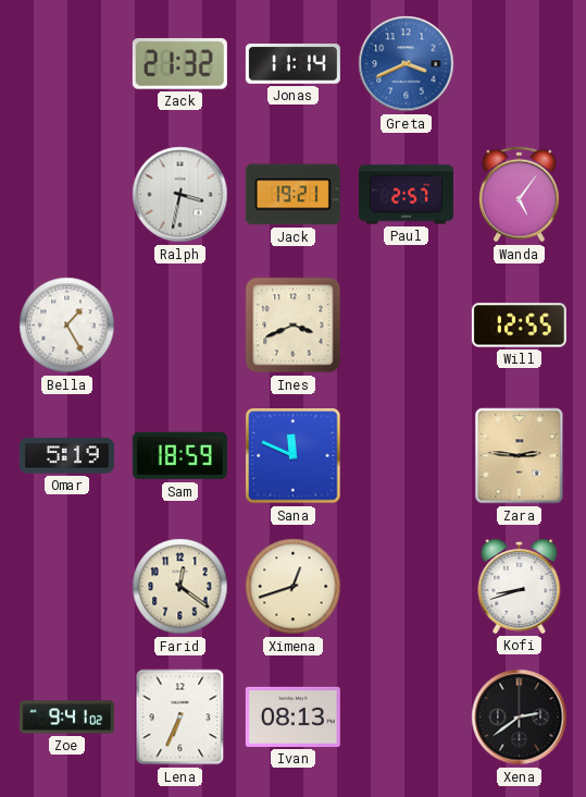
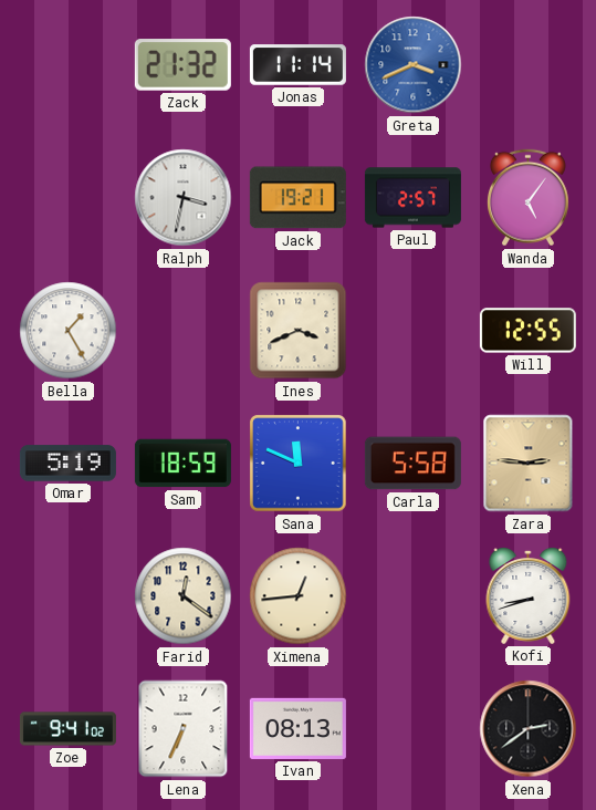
Carla: none -> 5:58 (412, 464)
Ximena: 12:42 -> 12:44 (299, 596)
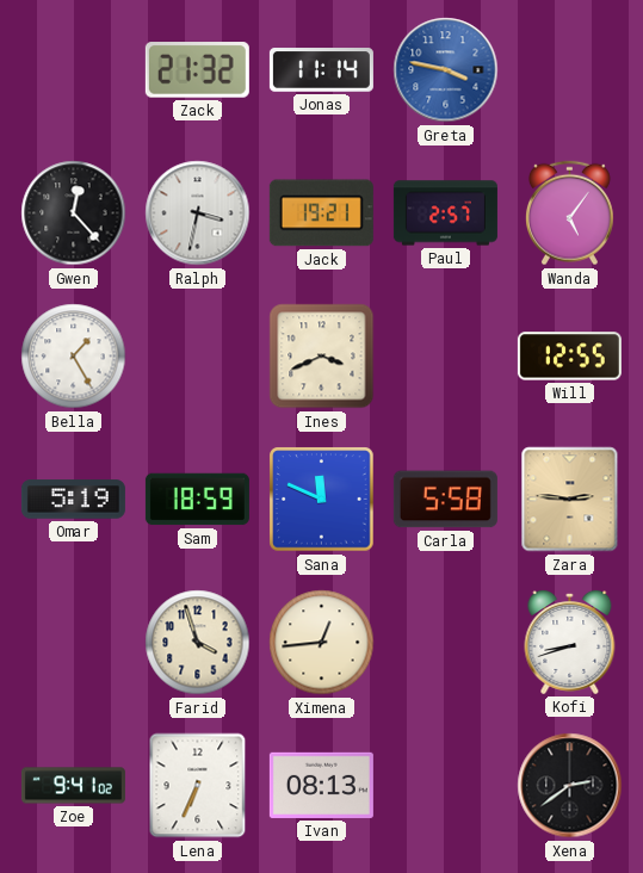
Greta: 3:41 -> 3:47 (446, 70)
Gwen: none -> 12:23 (74, 213)
Farid: 12:21 -> 3:57 (198, 643)
